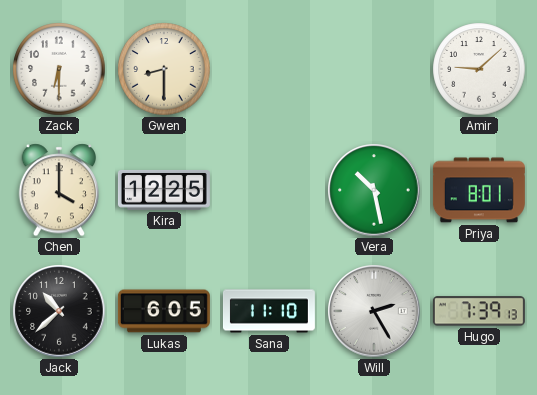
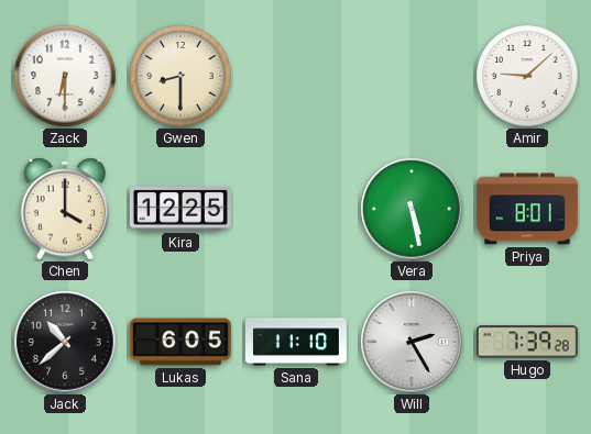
Vera: 10:28 -> 5:28 (412, 209)
Hugo: 7:39:13 -> 7:39:28 (527, 342)
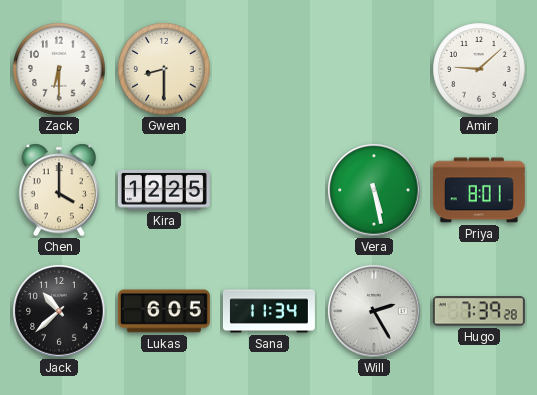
Sana: 11:10 -> 11:34 (269, 311)
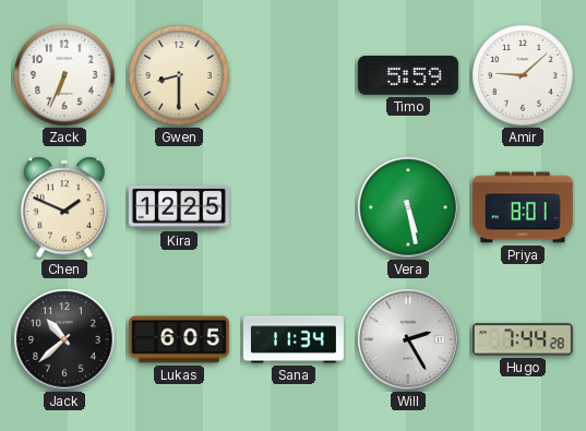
Zack: 6:30 -> 6:34 (64, 75)
Timo: none -> 5:59 (408, 75)
Chen: 4:00 -> 1:49 (63, 207)
Hugo: 7:39 -> 7:44 (523, 339)
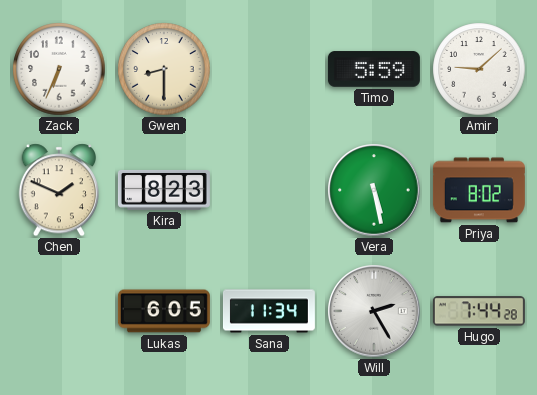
Kira: 12:25 -> 8:23 (164, 190)
Priya: 8:01 -> 8:02 (479, 190)
Jack: 10:38 -> none (64, 339)
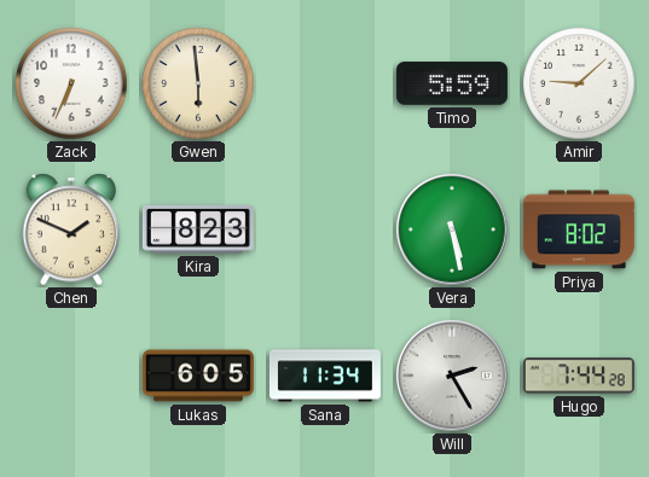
Gwen: 8:30 -> 5:59 (198, 83)
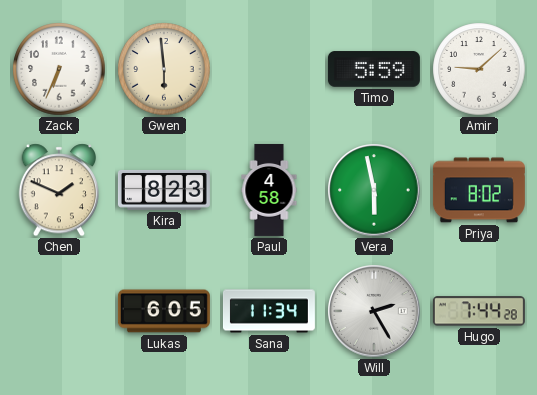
Paul: none -> 4:58 (269, 190)
Vera: 5:28 -> 5:58 (374, 190)
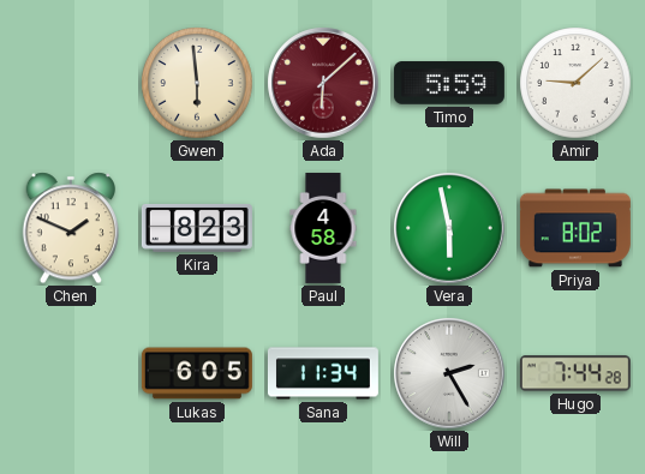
Zack: 6:34 -> none (59, 69)
Ada: none -> 6:08 (323, 83)
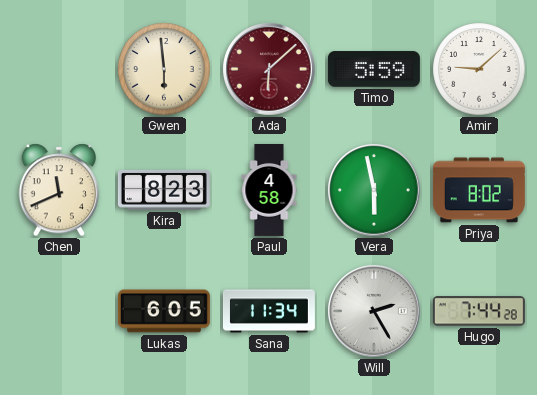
Chen: 1:49 -> 11:41 (58, 190)
